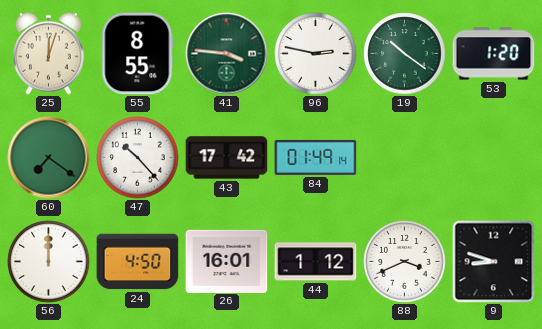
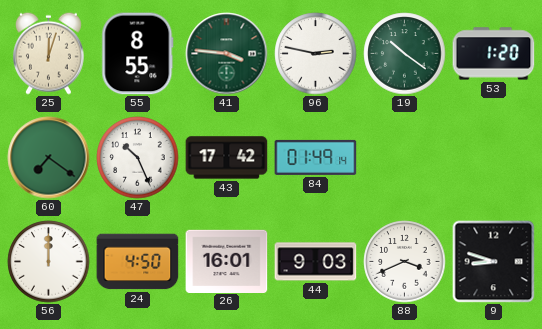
47: 10:23 -> 10:26 (138, 158)
44: 1:12 -> 9:03 (316, 262)
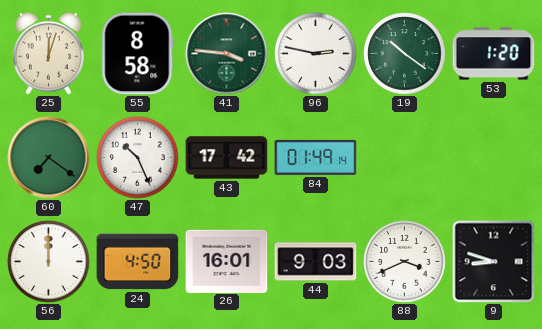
55: 8:55 -> 8:58 (138, 54)
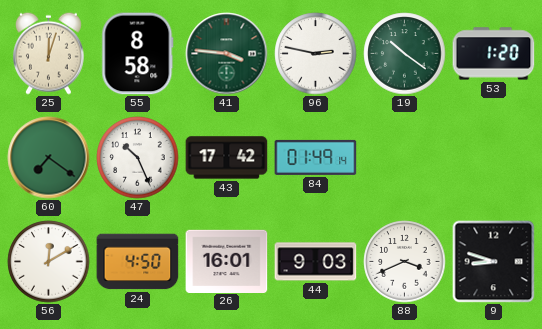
56: 12:00 -> 12:10 (49, 262)
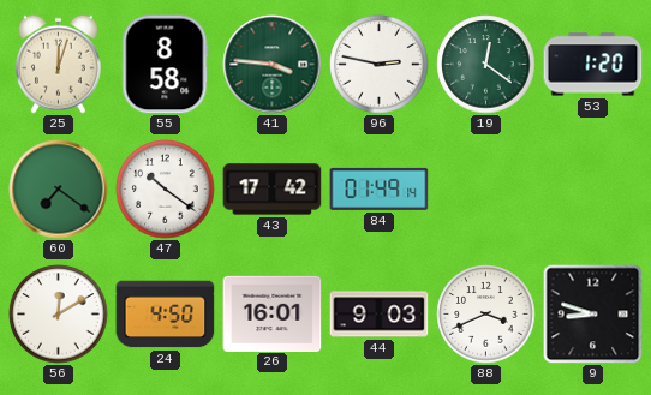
19: 10:21 -> 12:21 (486, 65)
47: 10:26 -> 10:21 (166, 190)
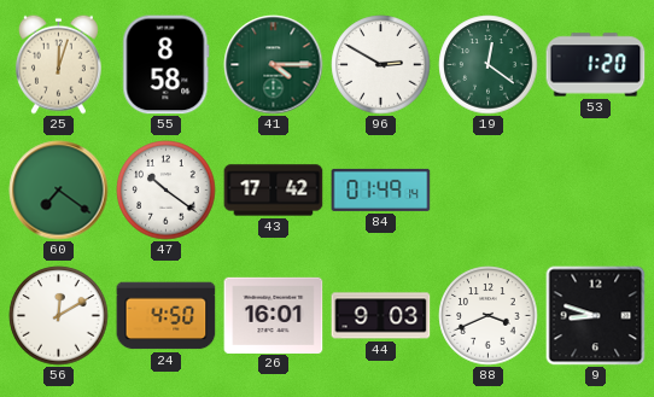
41: 3:46 -> 4:15 (274, 65)
96: 2:47 -> 2:50 (381, 65)
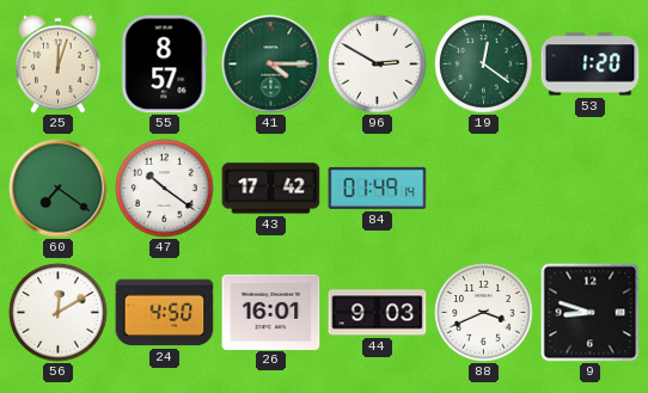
55: 8:58 -> 8:57 (165, 65)
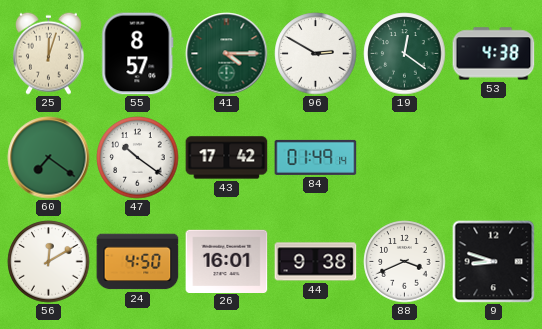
53: 1:20 -> 4:38 (494, 54)
44: 9:03 -> 9:38 (316, 262)
